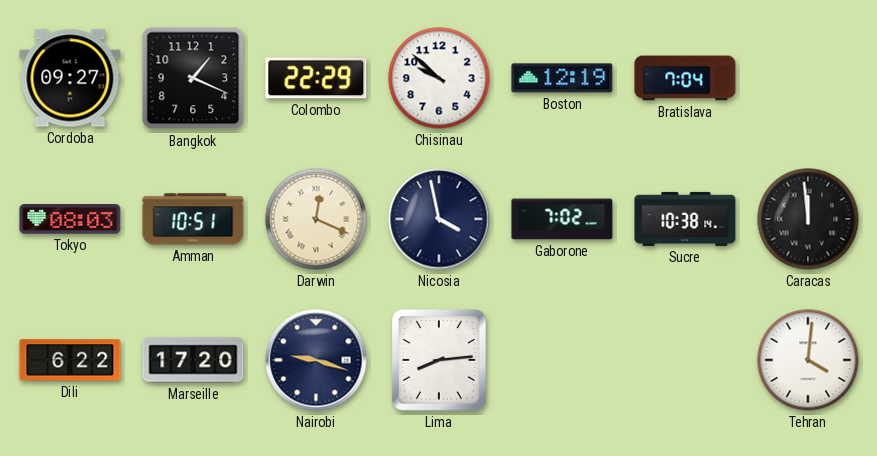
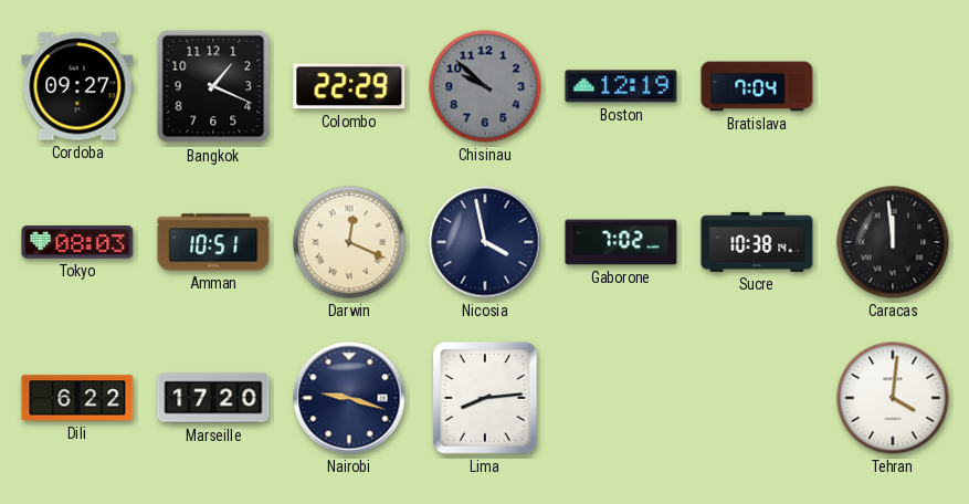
Chisinau dial: white -> grey (485, 86)
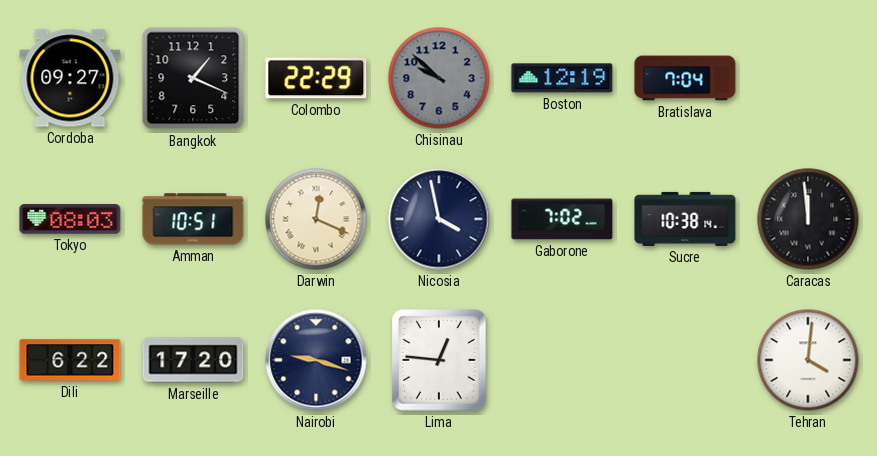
Lima: 8:14 -> 12:46 (439, 360)
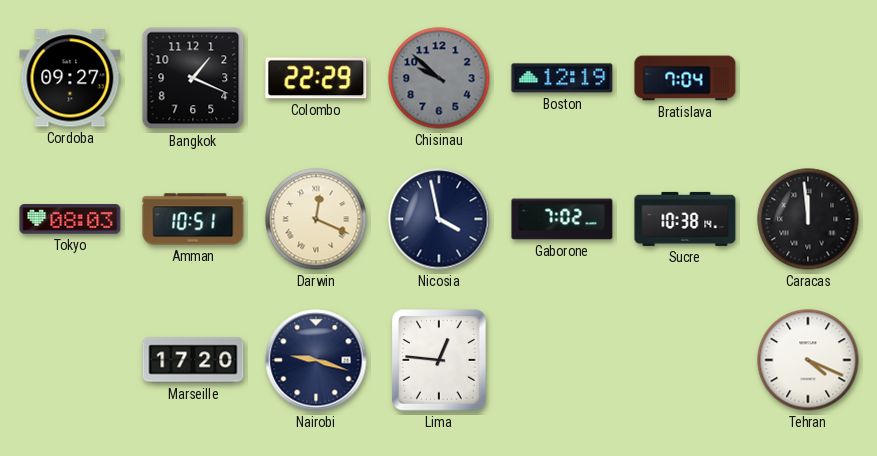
Dili: 6:22 -> none (70, 360)
Tehran: 4:01 -> 4:19 (808, 360)
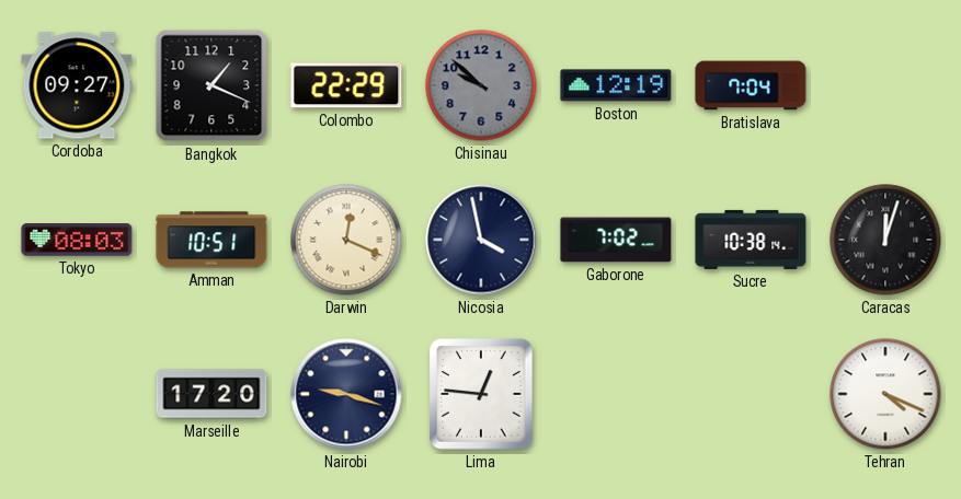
Caracas: 11:59 -> 12:03 (885, 240)
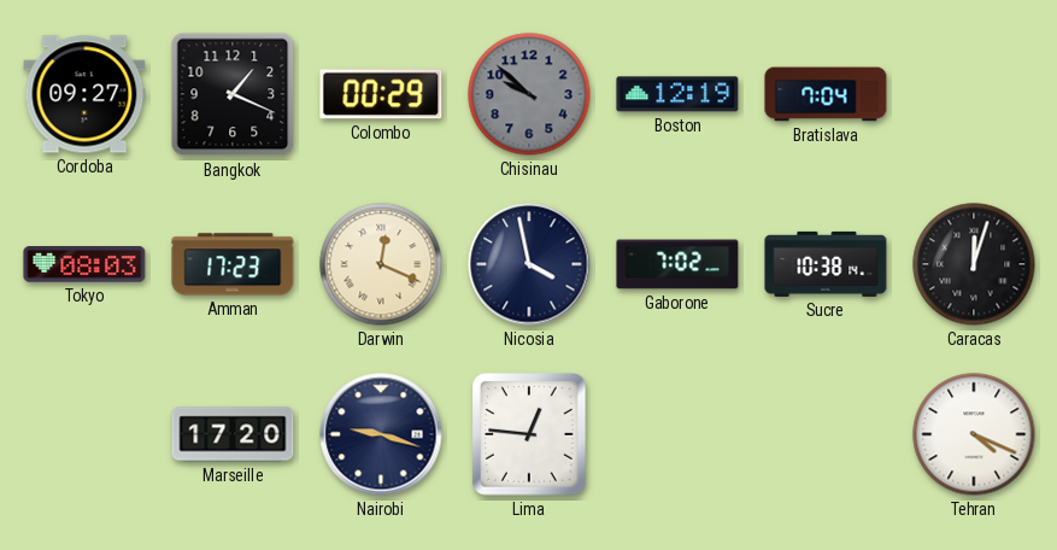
Colombo: 22:29 -> 00:29 (381, 94)
Amman: 10:51 -> 17:23 (233, 264)
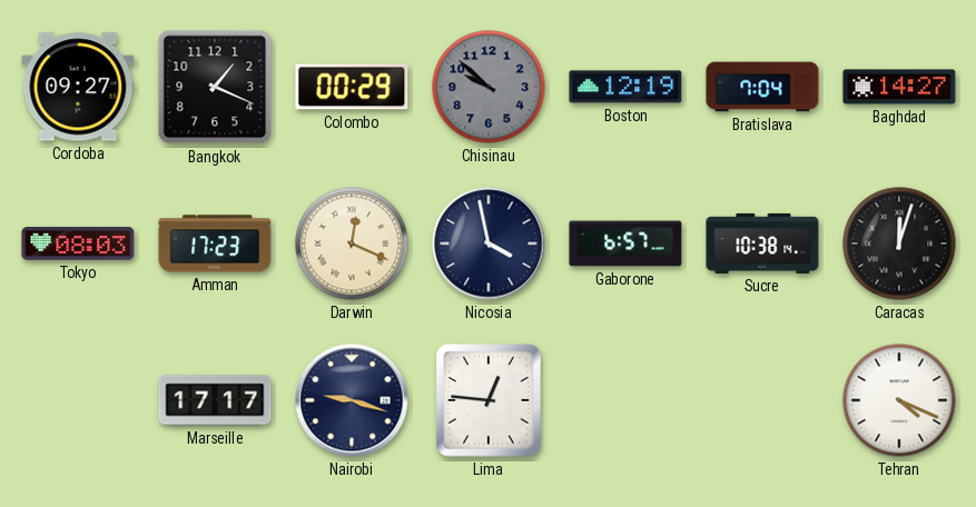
Baghdad: none -> 14:27 (899, 87)
Gaborone: 7:02 -> 6:57 (625, 243)
Marseille: 17:20 -> 17:17 (215, 400)
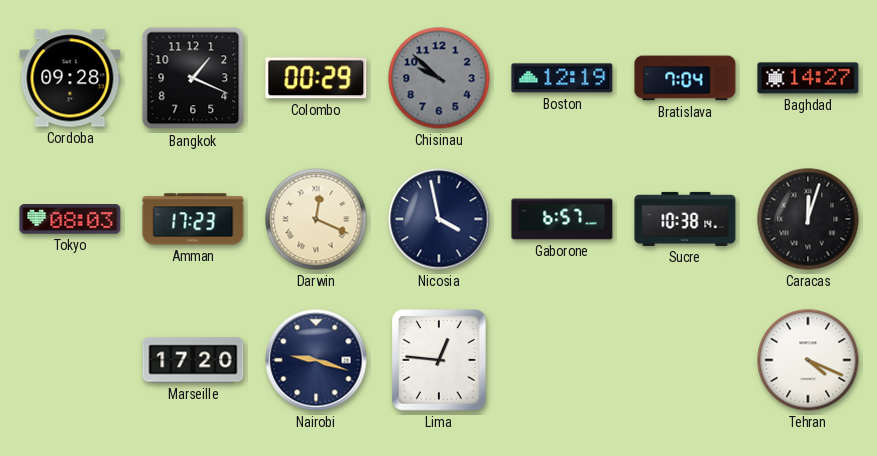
Cordoba: 09:27 -> 09:28 (70, 78)
Marseille: 17:17 -> 17:20 (193, 360)
